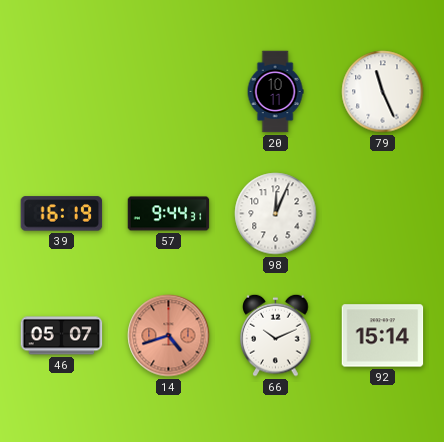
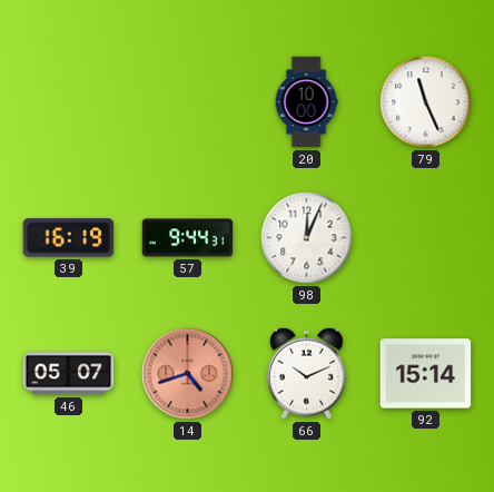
20: 10:11 -> 10:00 (306, 102)
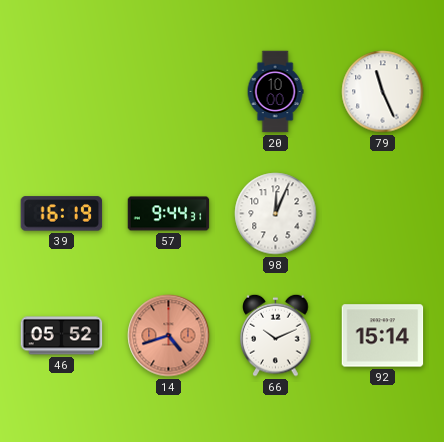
46: 05:07 -> 05:52 (62, 336)
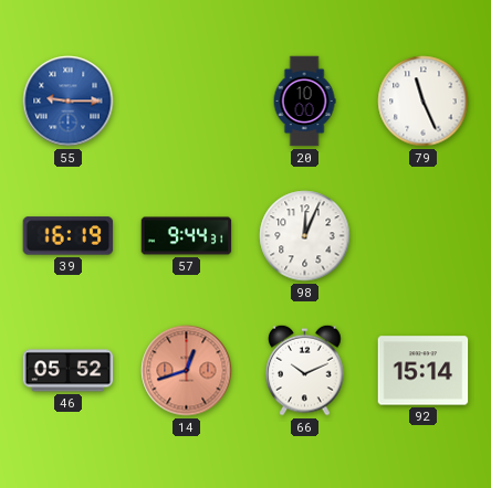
55: none -> 9:15 (69, 102)
14: 4:42 -> 12:42 (187, 371)
